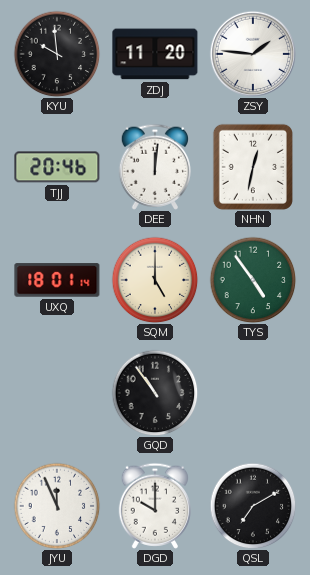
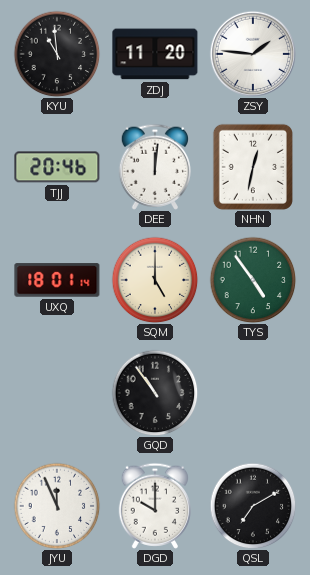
KYU: 9:59 -> 10:59 (57, 54)
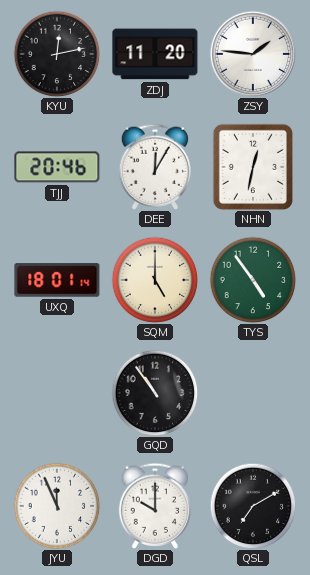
KYU: 10:59 -> 12:13 (57, 54)
DEE: 12:01 -> 12:05 (154, 167)
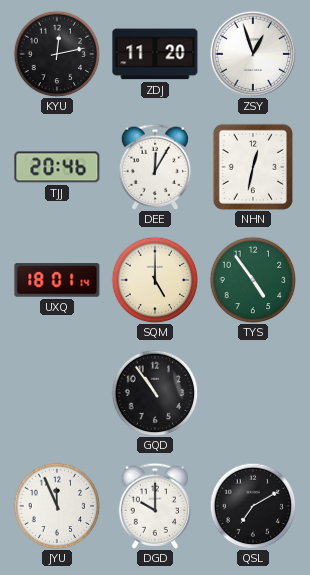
ZSY: 1:46 -> 12:57 (253, 54)
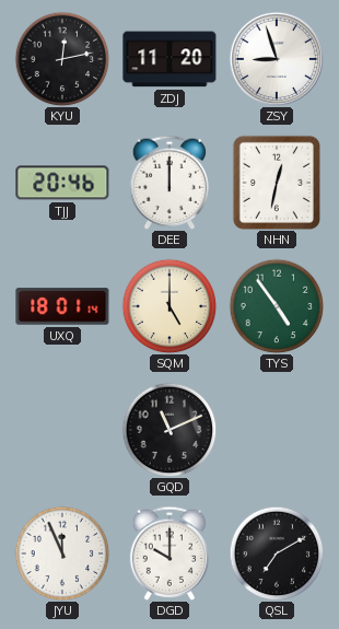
ZSY: 12:57 -> 8:57 (277, 59)
DEE: 12:05 -> 12:00 (168, 183)
GQD: 10:54 -> 11:11 (169, 430)
